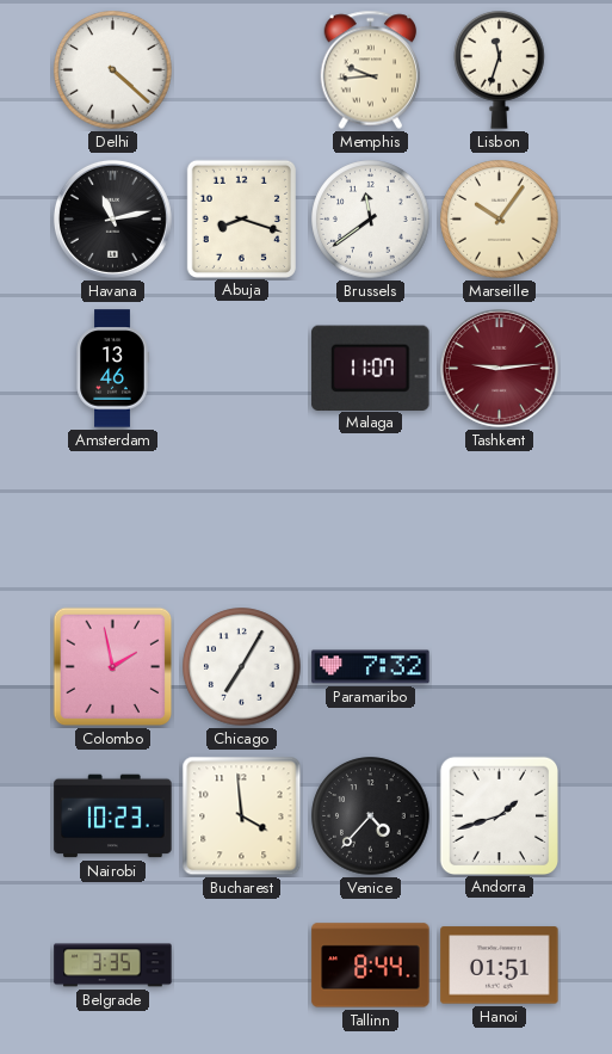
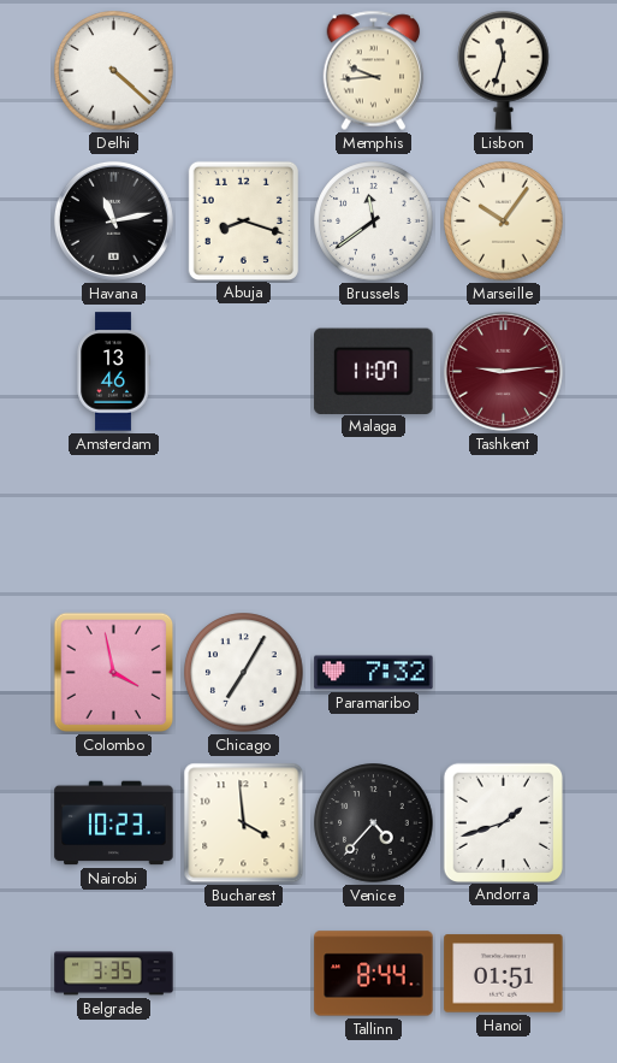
Colombo: 1:58 -> 3:58 (114, 673)
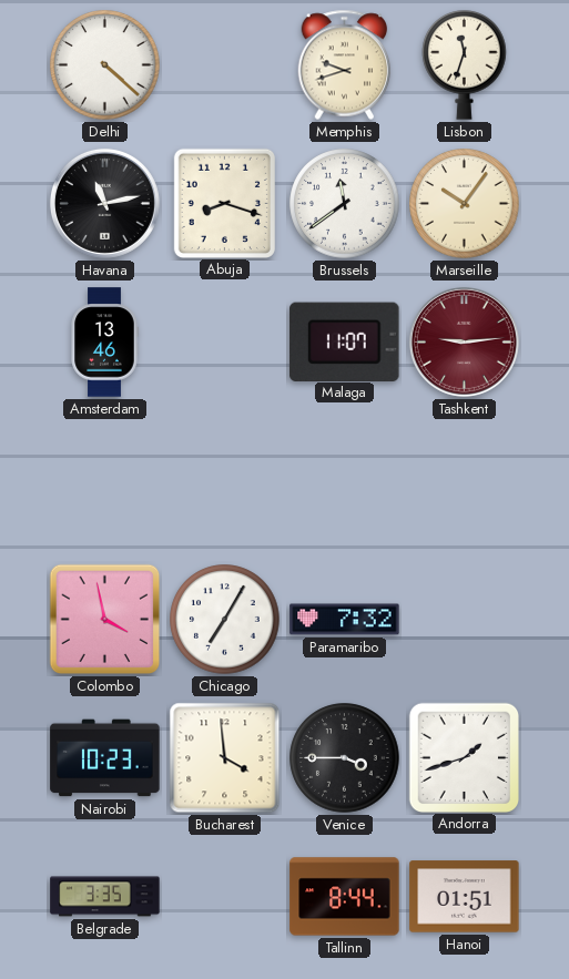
Memphis: 9:44 -> 9:42 (345, 65)
Venice: 4:37 -> 3:45 (345, 758)
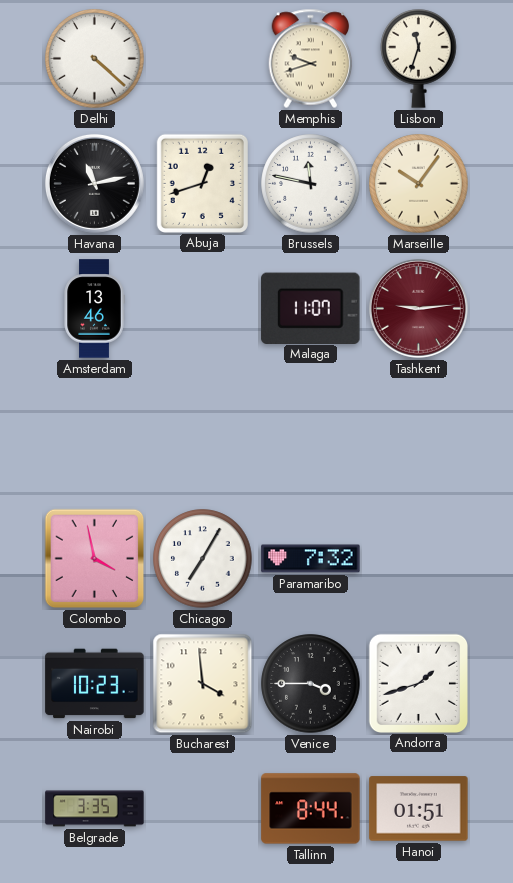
Abuja: 8:18 -> 12:42 (202, 183)
Brussels: 11:39 -> 11:47 (311, 184)
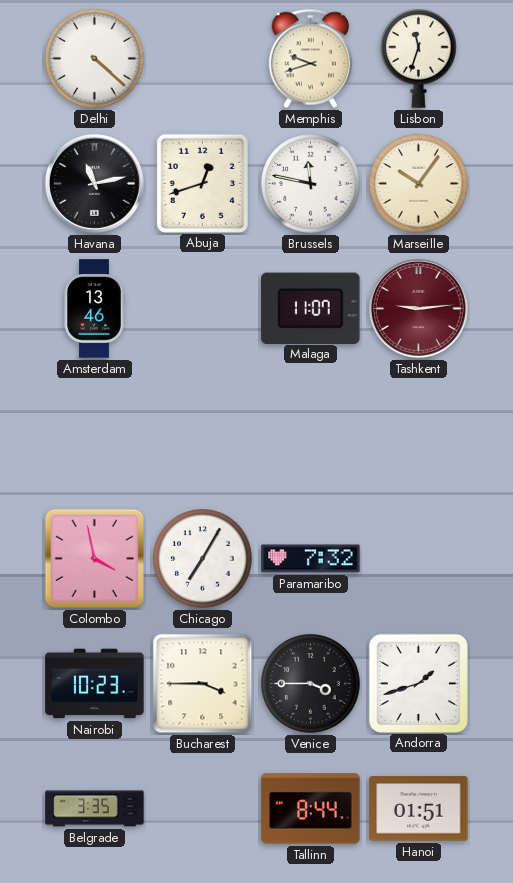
Bucharest: 3:59 -> 3:45 (203, 684)
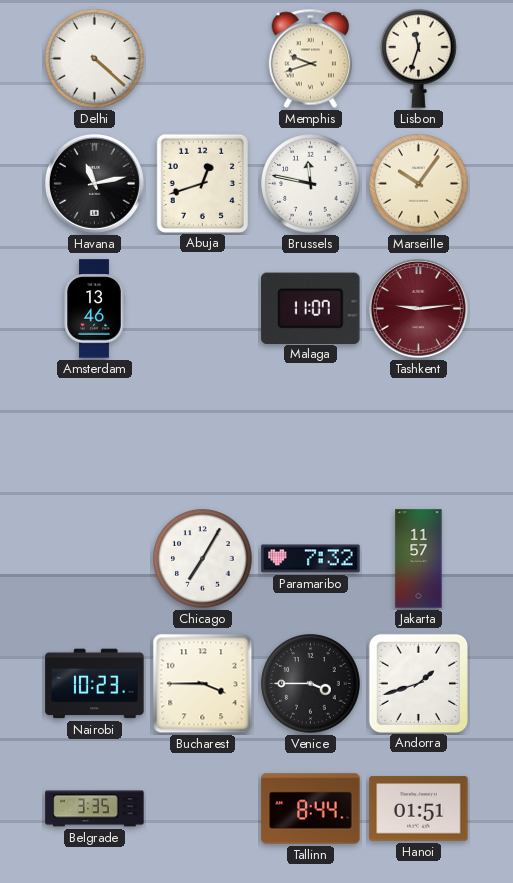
Colombo: 3:58 -> none (95, 559)
Jakarta: none -> 11:57 (419, 559)
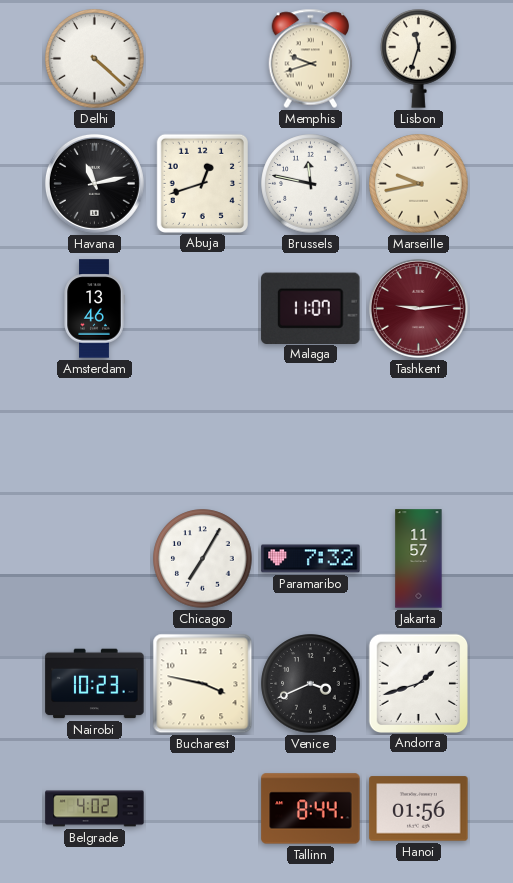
Marseille: 10:06 -> 9:43 (419, 184)
Bucharest: 3:45 -> 3:47 (203, 684)
Venice: 3:45 -> 3:41 (311, 684)
Belgrade: 3:35 -> 4:02 (95, 809)
Hanoi: 01:51 -> 01:56 (419, 809)
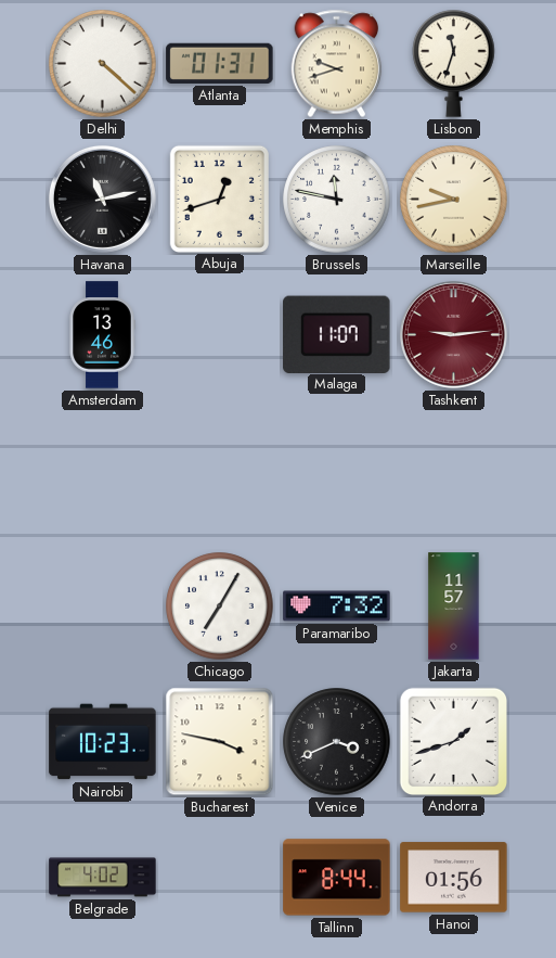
Atlanta: none -> 01:31 (220, 63)
